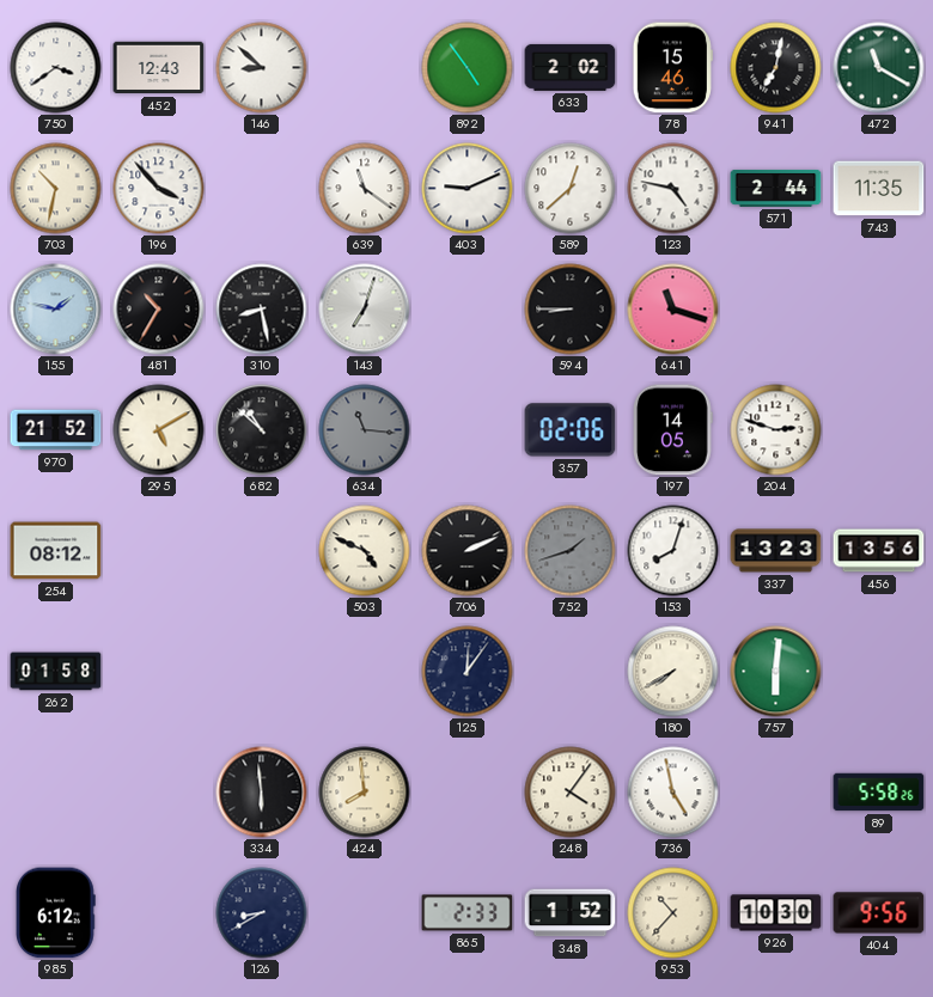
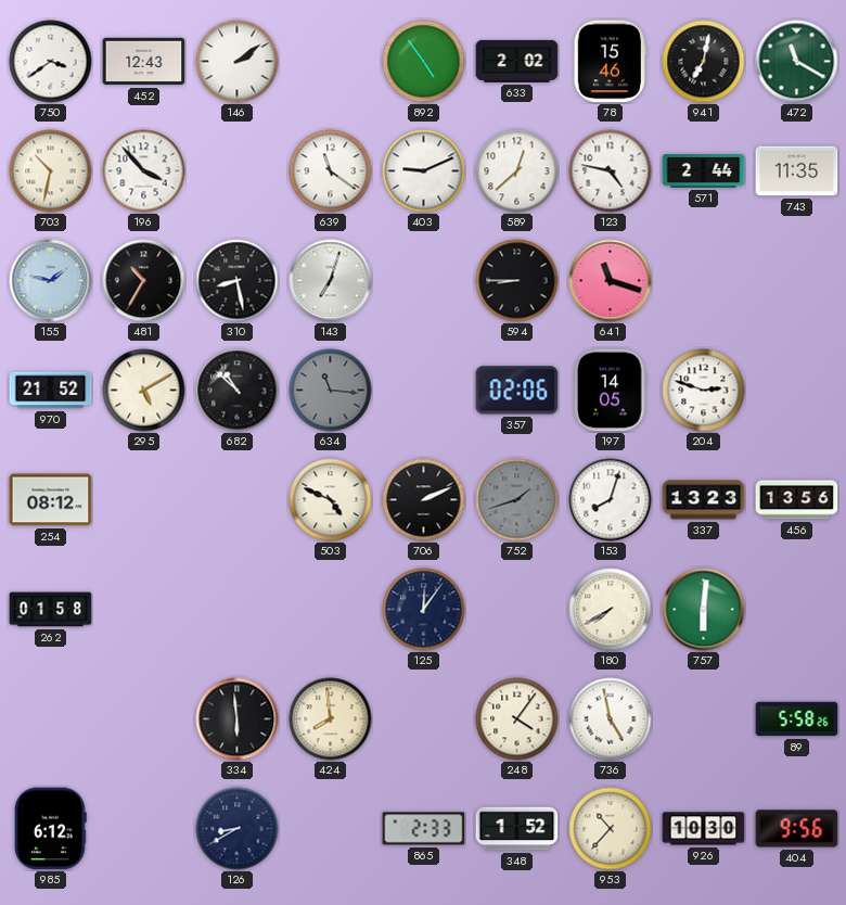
146: 8:52 -> 2:09 (238, 62)
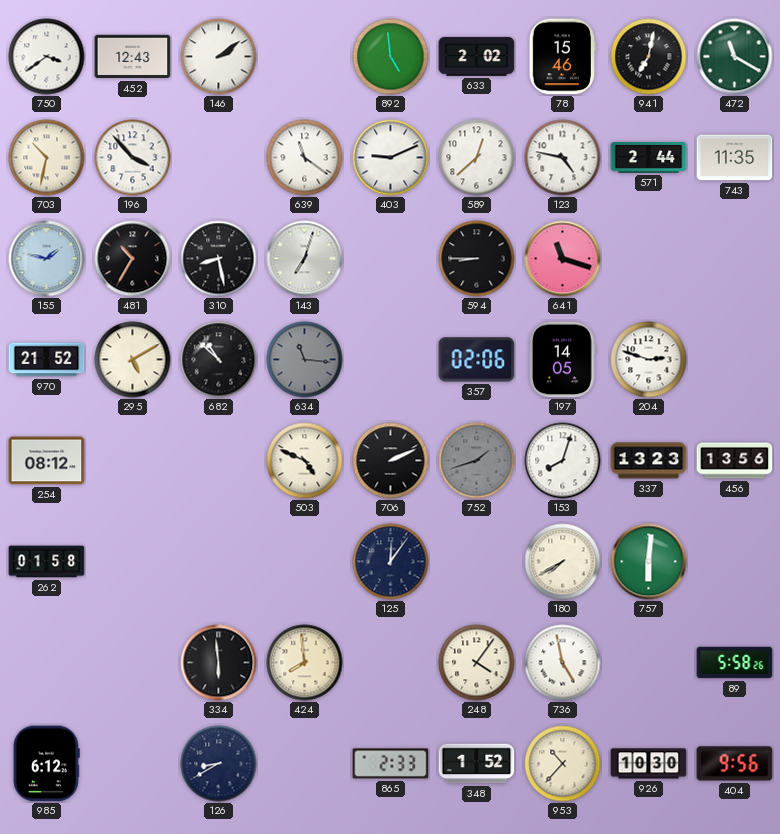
892: 4:54 -> 4:59 (391, 57)
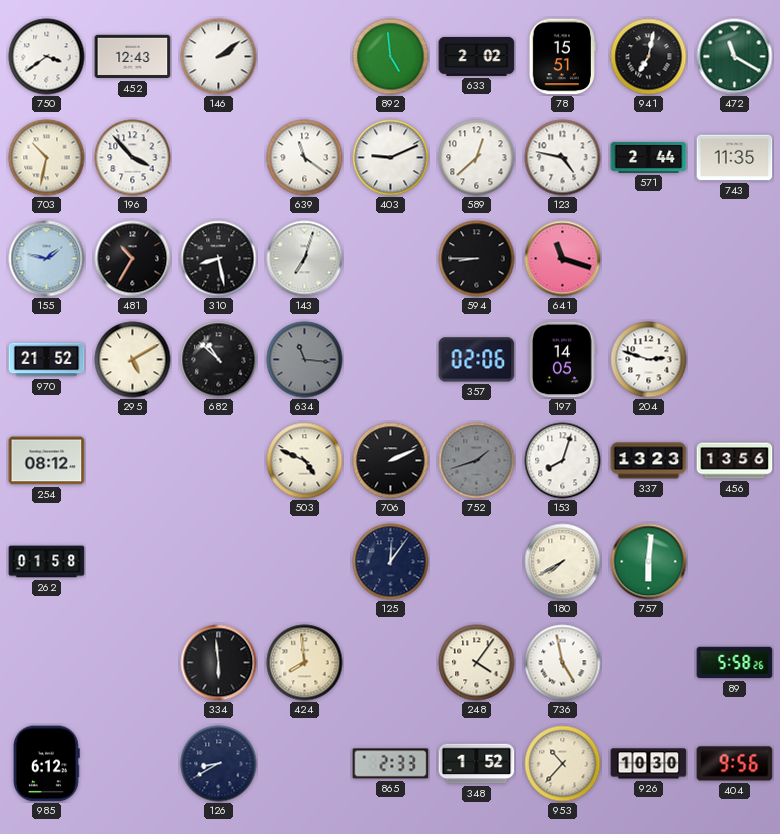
78: 15:46 -> 15:51 (562, 57)
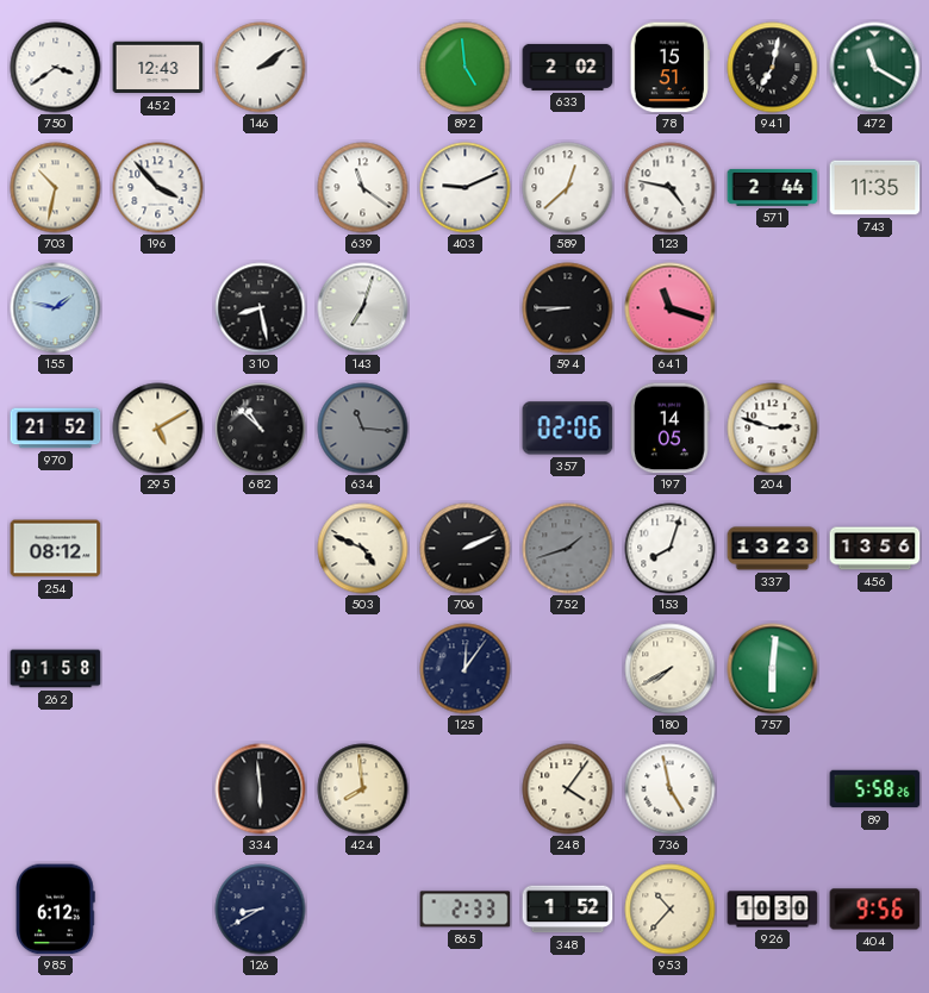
481: 10:35 -> none (133, 259)
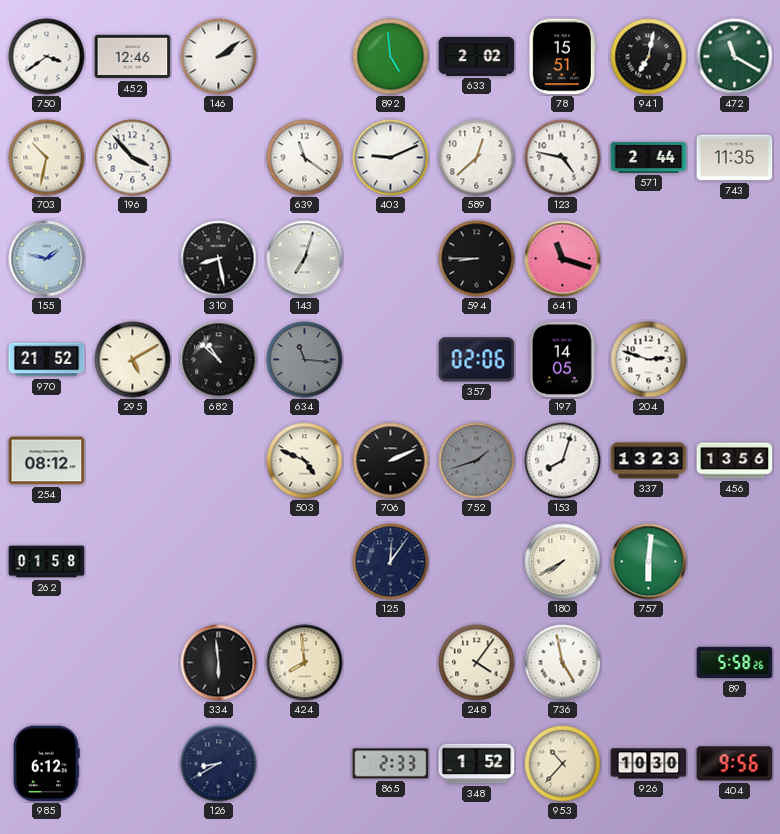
452: 12:43 -> 12:46 (133, 57)
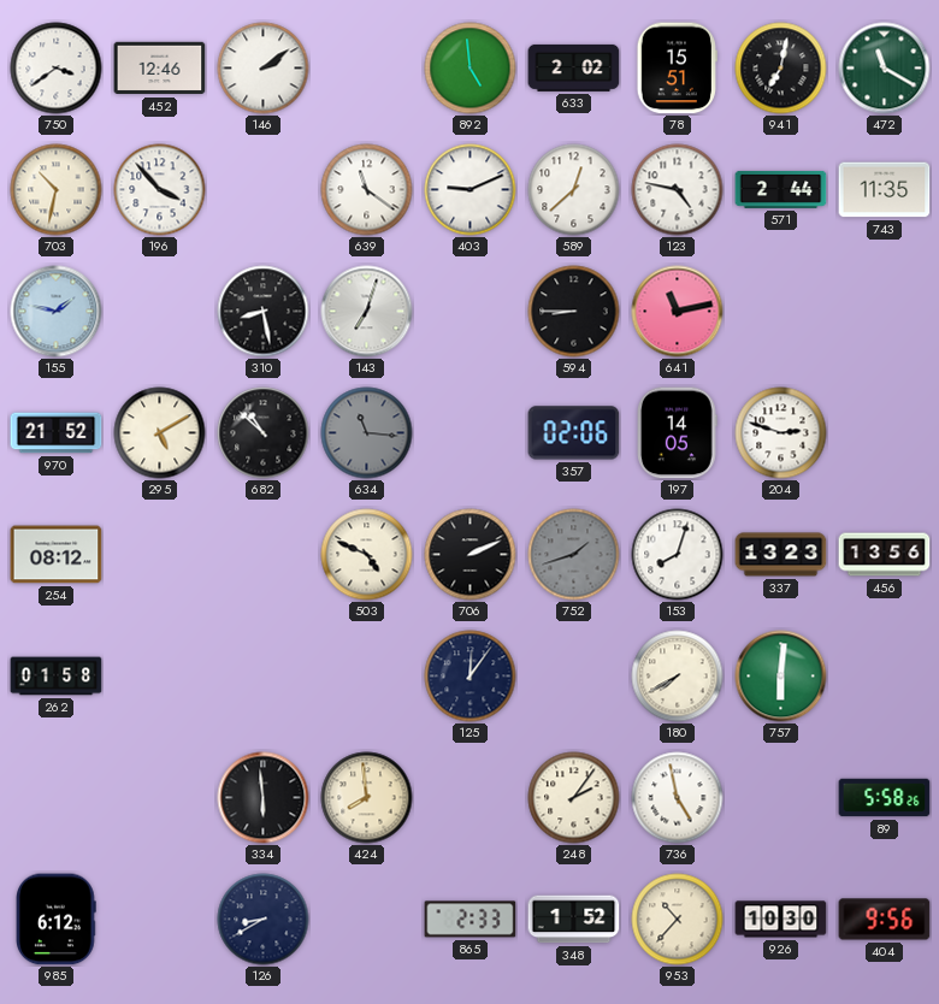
641: 11:18 -> 11:13 (678, 312)
248: 4:06 -> 2:06 (574, 798)
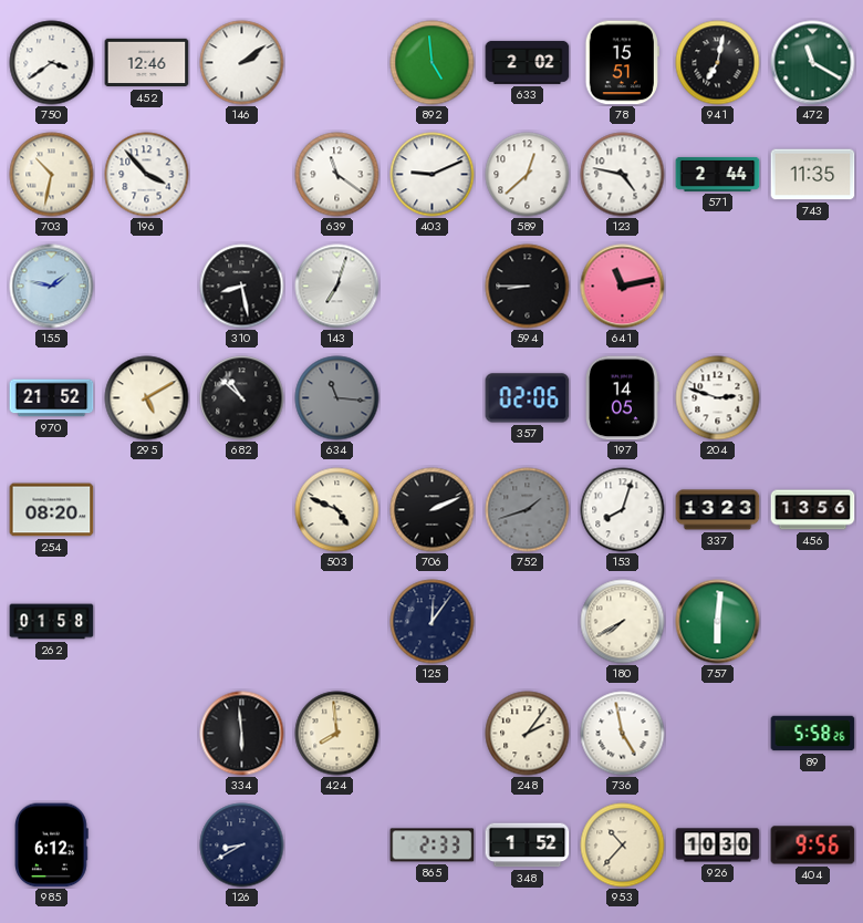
254: 08:12 -> 08:20 (52, 510)
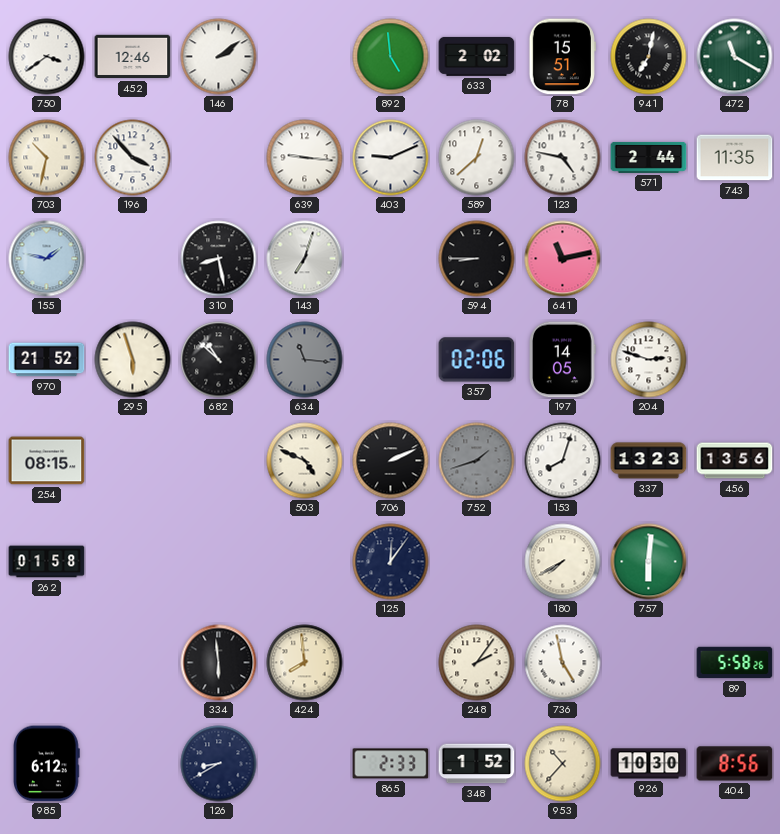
639: 11:21 -> 9:16 (305, 158)
295: 5:10 -> 5:57 (133, 360)
254: 08:20 -> 08:15 (47, 461)
404: 9:56 -> 8:56 (735, 764)
